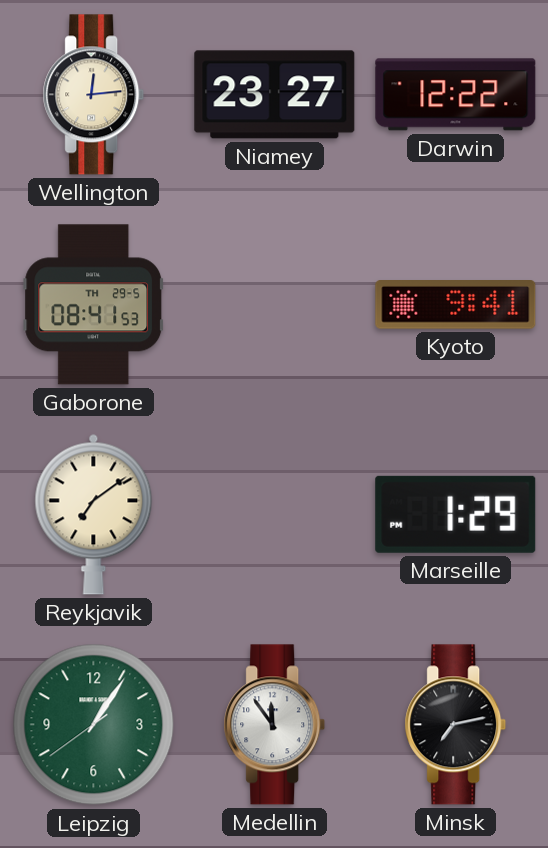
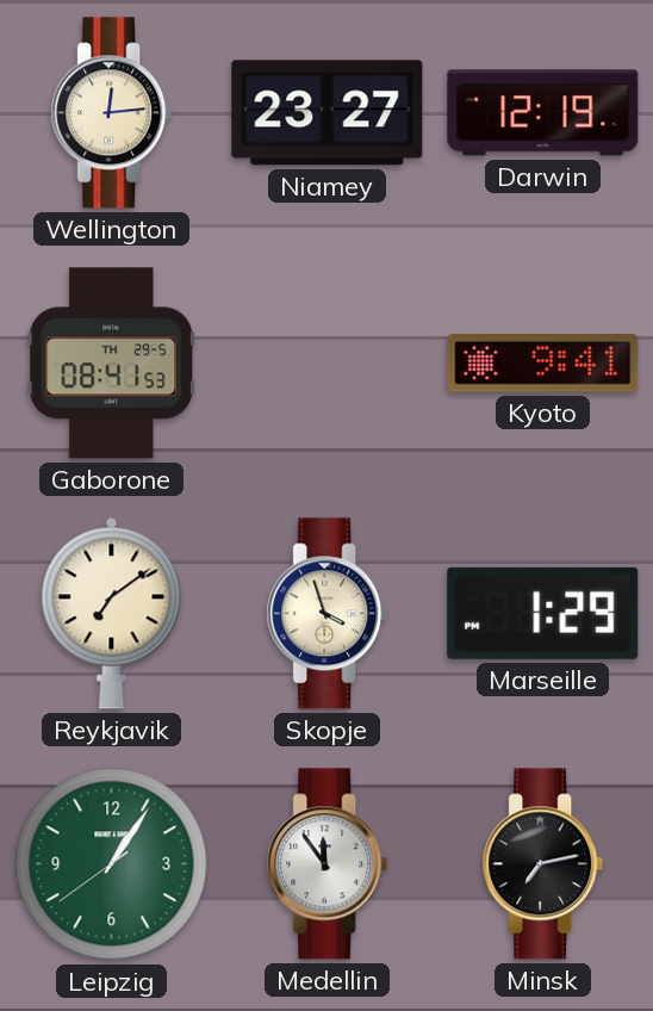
Darwin: 12:22 -> 12:19 (543, 113)
Skopje: none -> 3:57 (328, 614)
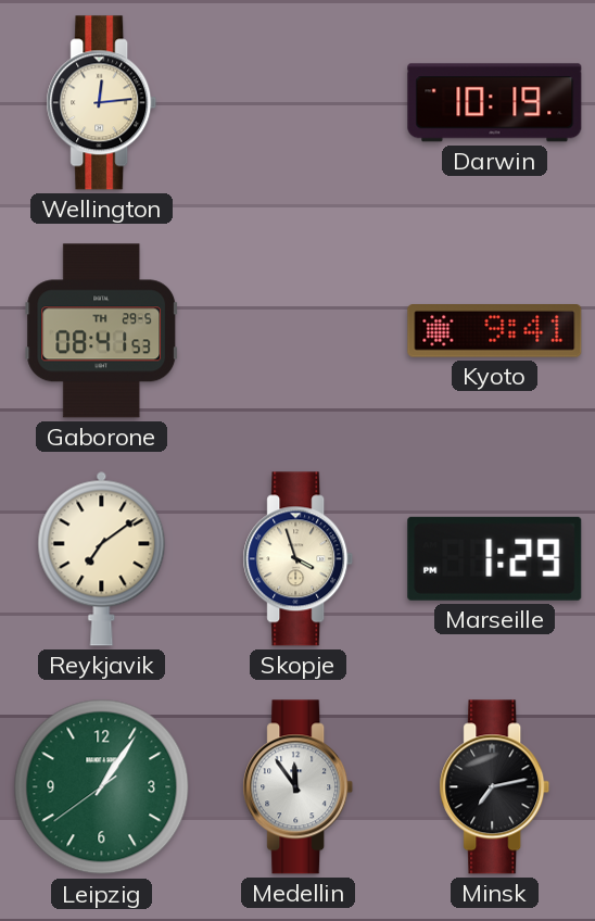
Niamey: 23:27 -> none (328, 113)
Darwin: 12:19 -> 10:19 (495, 103)
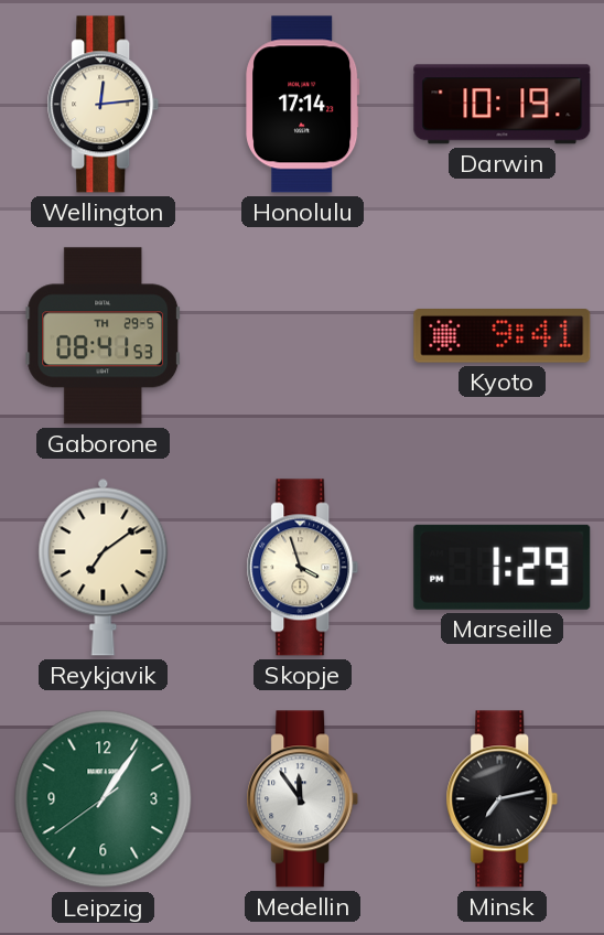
Honolulu: none -> 17:14 (303, 105)
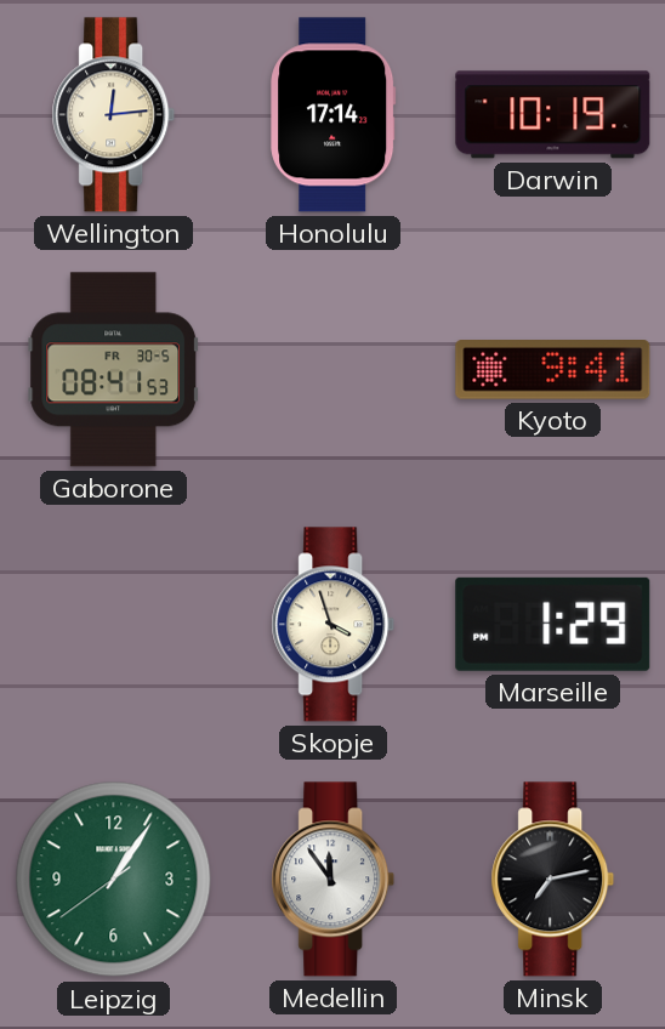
Gaborone date: TH 29-5 -> FR 30-5 (114, 370)
Reykjavik: 7:09 -> none (104, 567)
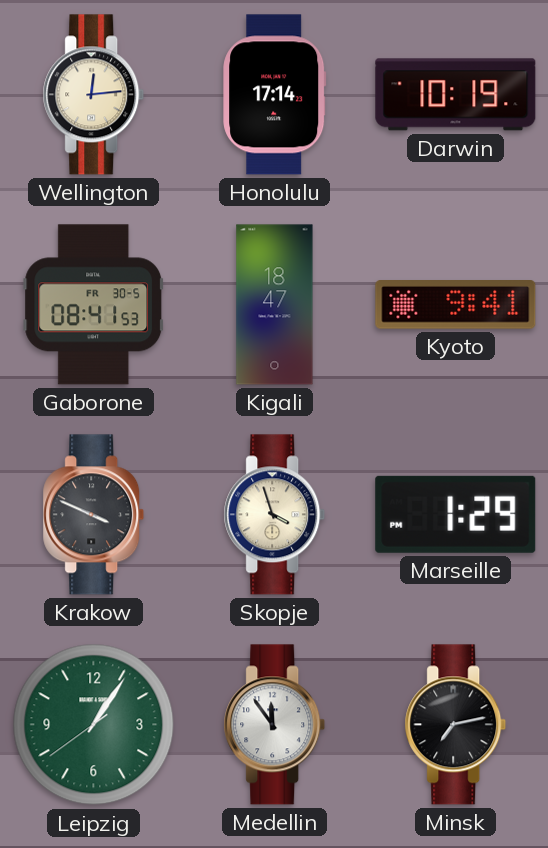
Kigali: none -> 18:47 (275, 305)
Krakow: none -> 3:49 (94, 515)
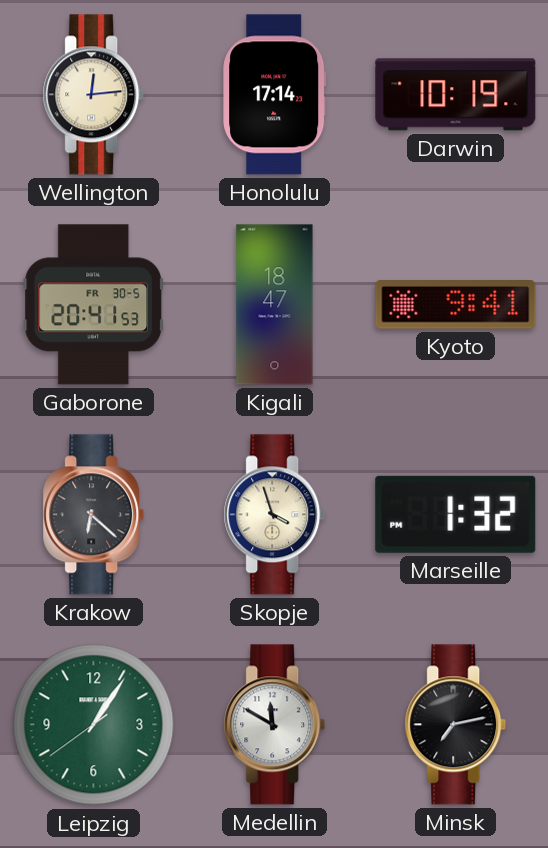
Gaborone: 08:41 -> 20:41 (94, 305)
Krakow: 3:49 -> 6:22 (94, 515)
Marseille: 1:29 -> 1:32 (456, 514)
Medellin: 11:54 -> 11:50 (275, 725)
